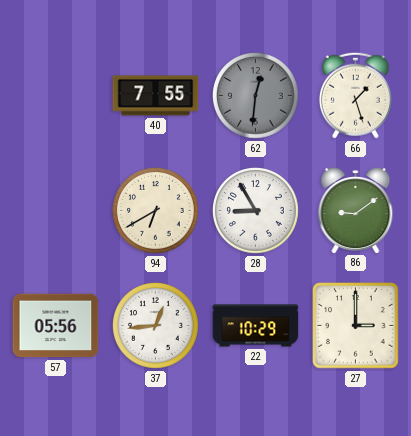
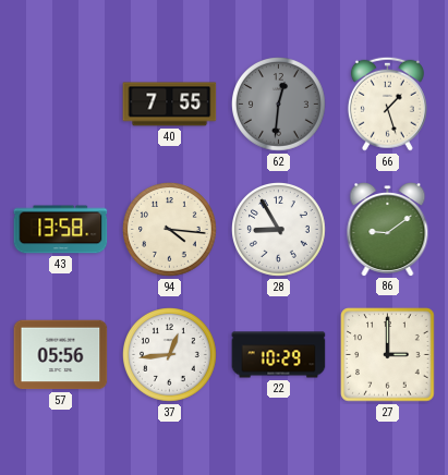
43: none -> 13:58 (61, 230)
94: 6:40 -> 4:16 (170, 230)
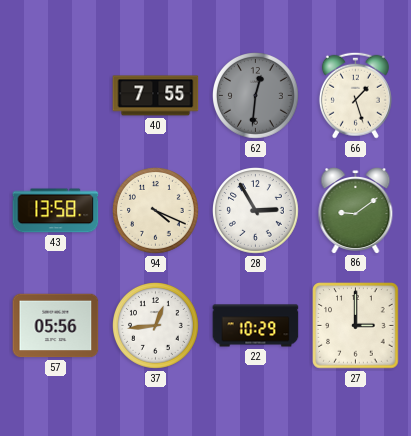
94: 4:16 -> 4:19 (156, 211)
28: 8:55 -> 2:55 (256, 211)
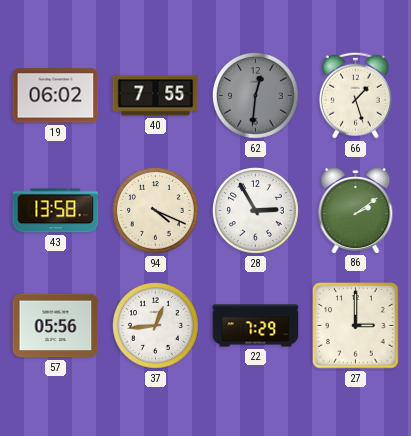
19: none -> 06:02 (56, 96)
86: 9:09 -> 2:09 (356, 211)
22: 10:29 -> 7:29 (256, 326)
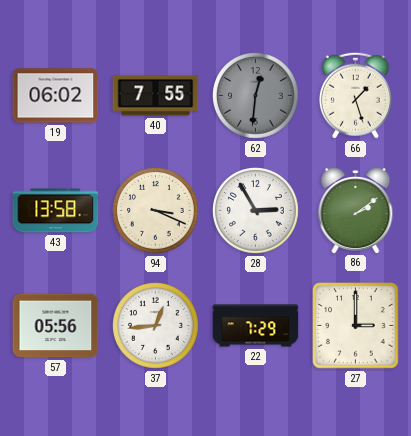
94: 4:19 -> 3:19 (156, 211)
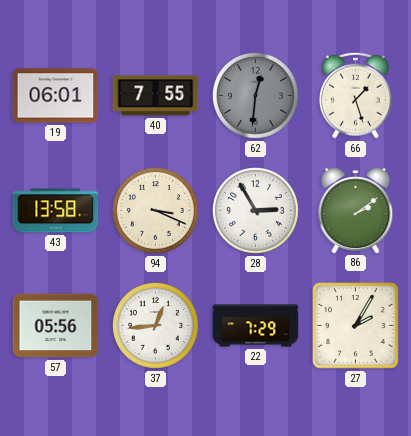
19: 06:02 -> 06:01 (56, 96)
27: 3:00 -> 2:05 (356, 326)
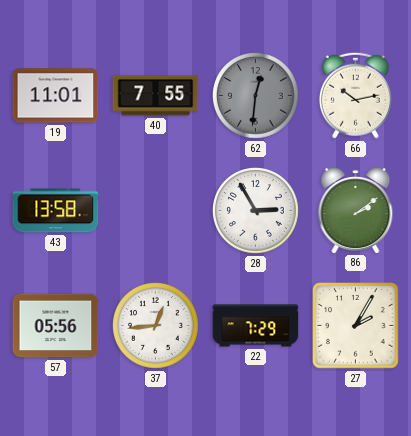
19: 06:01 -> 11:01 (56, 96)
66: 1:27 -> 10:13 (355, 95)
94: 3:19 -> none (156, 211)
